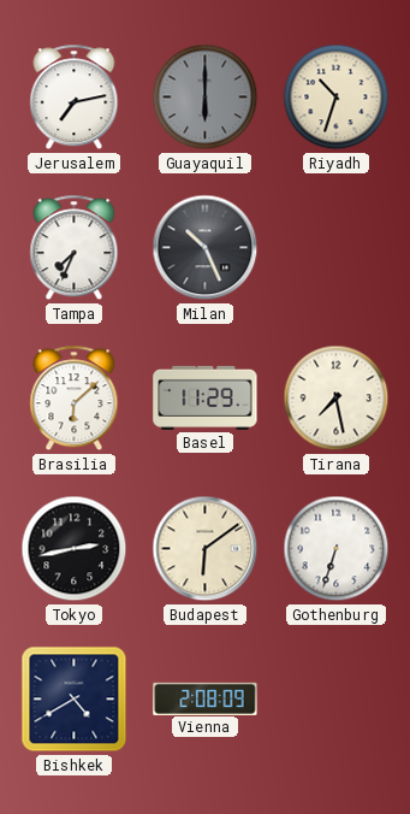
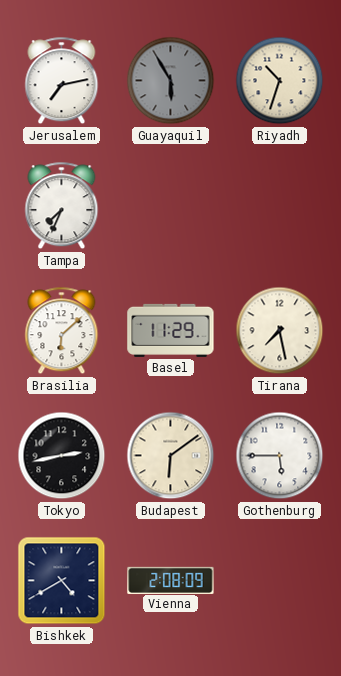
Guayaquil: 6:00 -> 5:55 (171, 81)
Milan: 10:26 -> none (206, 248)
Gothenburg: 6:33 -> 5:45 (280, 456)
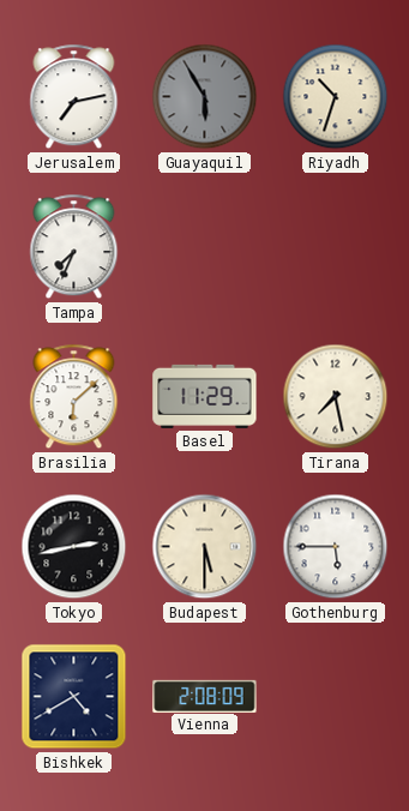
Budapest: 6:09 -> 5:30 (205, 547)
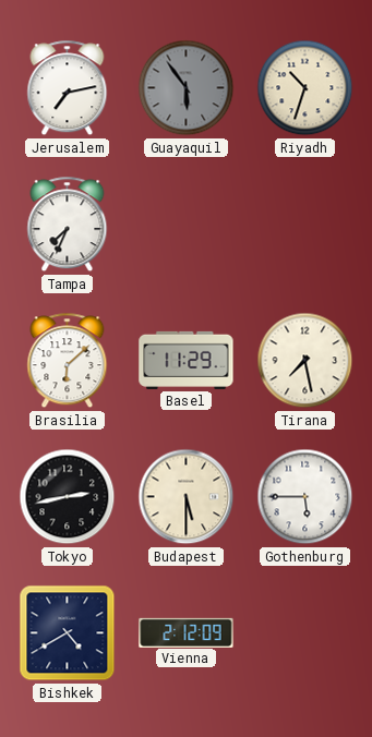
Guayaquil: 5:55 -> 5:54 (187, 88)
Vienna: 2:08 -> 2:12 (187, 632)
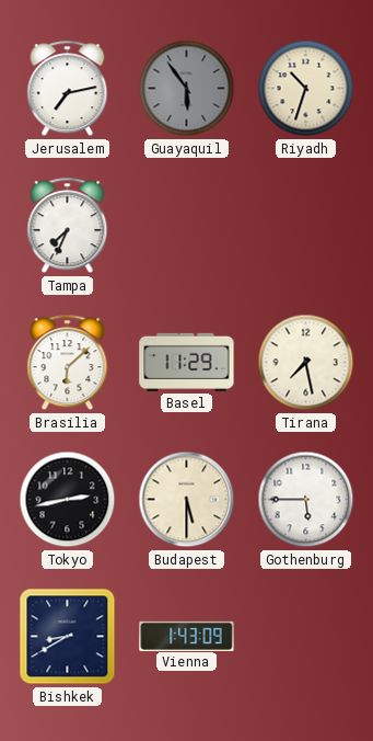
Bishkek: 4:40 -> 8:40 (68, 637)
Vienna: 2:12 -> 1:43 (187, 636)
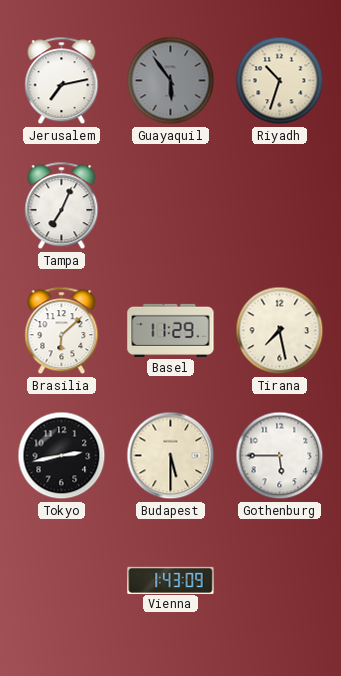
Tampa: 7:34 -> 7:04 (62, 206)
Bishkek: 8:40 -> none (68, 637)
